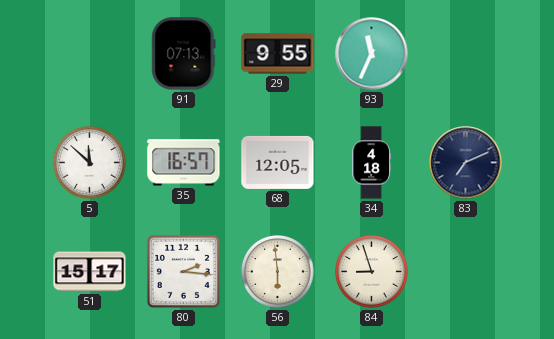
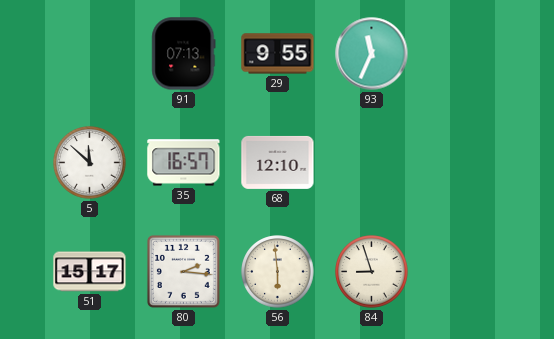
68: 12:05 -> 12:10 (278, 162)
34: 4:18 -> none (371, 163)
83: 7:11 -> none (466, 163)
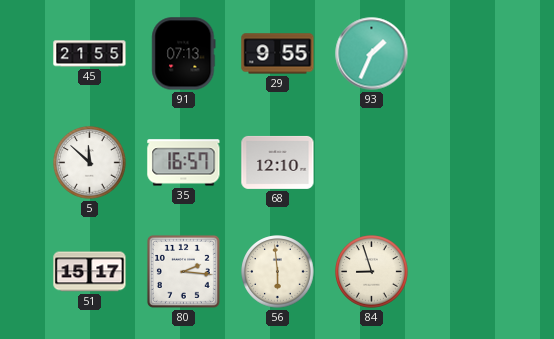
45: none -> 21:55 (90, 54)
93: 11:34 -> 1:34 (372, 54)
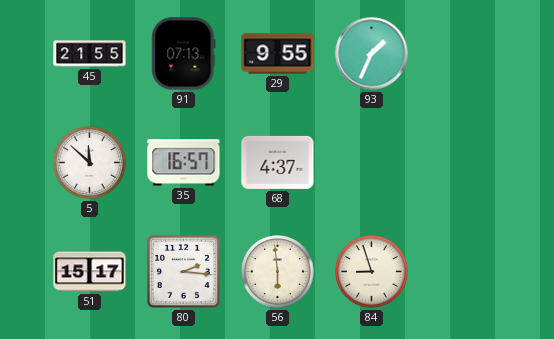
68: 12:10 -> 4:37 (278, 162)
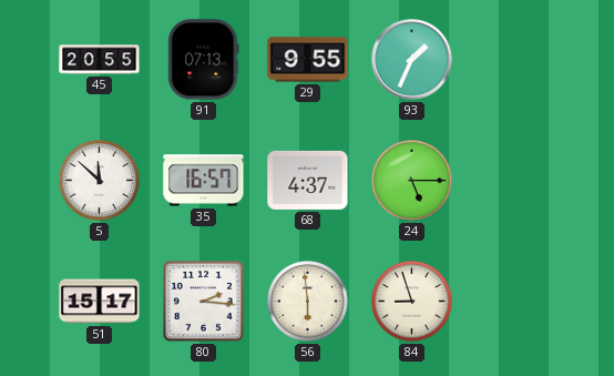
45: 21:55 -> 20:55 (100, 60)
24: none -> 5:15 (412, 181)
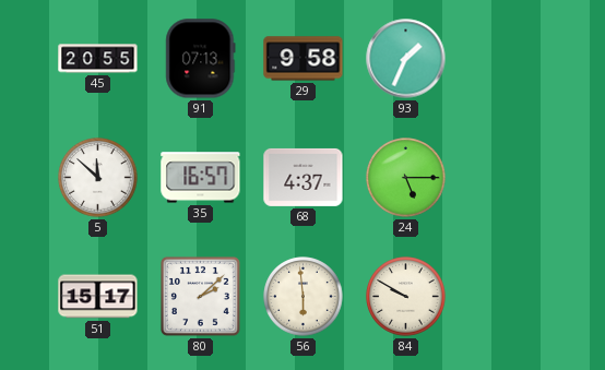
29: 9:55 -> 9:58 (304, 59)
80: 2:16 -> 2:08 (200, 296)
84: 8:57 -> 9:50 (406, 297)
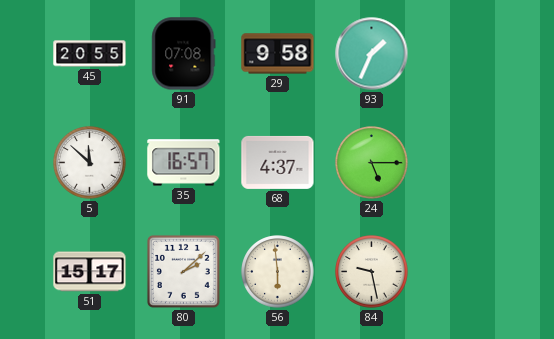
91: 07:13 -> 07:08 (184, 54)
84: 9:50 -> 9:28 (372, 272)
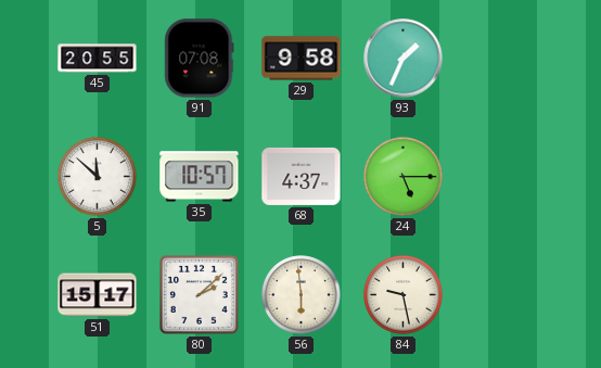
35: 16:57 -> 10:57 (200, 177)
